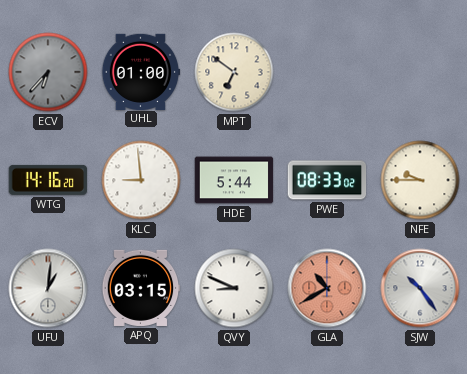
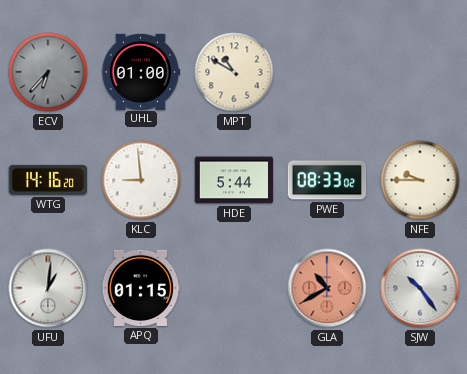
MPT: 6:51 -> 10:50 (234, 72)
APQ: 03:15 -> 01:15 (141, 288)
QVY: 8:49 -> none (234, 288)
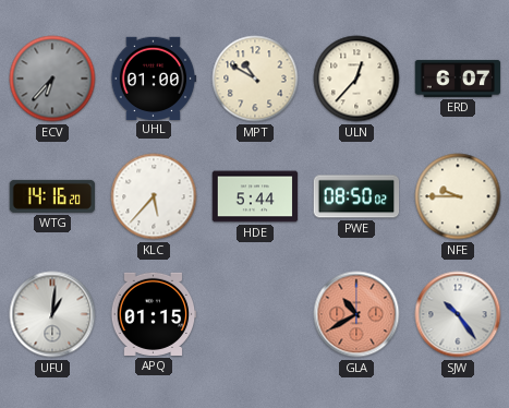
ULN: none -> 12:37 (356, 79)
ERD: none -> 6:07 (458, 79)
KLC: 8:59 -> 5:37 (154, 196)
PWE: 08:33 -> 08:50 (356, 196)
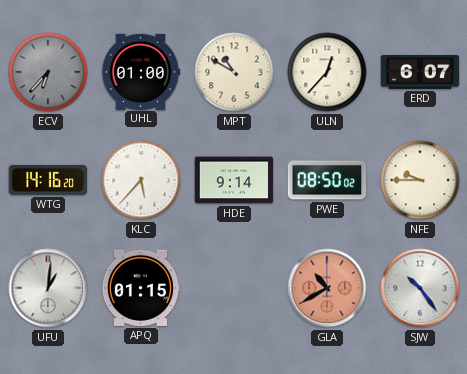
HDE: 5:44 -> 9:14 (234, 180)
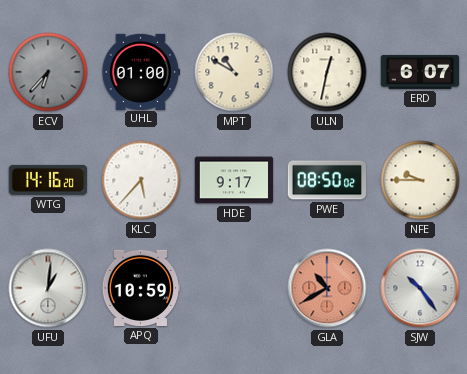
ULN: 12:37 -> 12:32 (327, 72)
HDE: 9:14 -> 9:17 (234, 180)
APQ: 01:15 -> 10:59 (141, 288)
